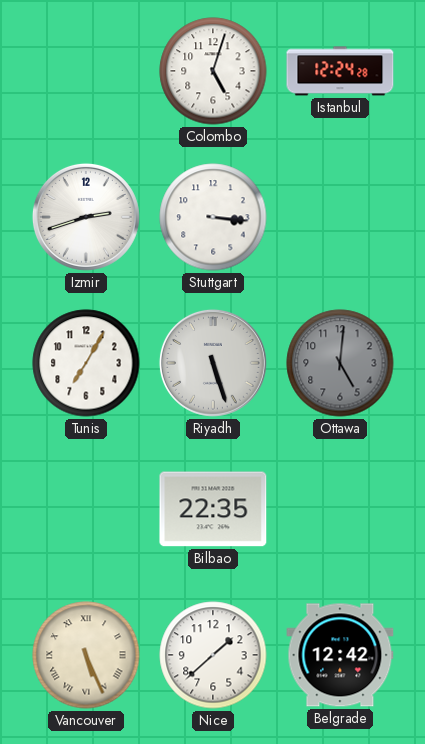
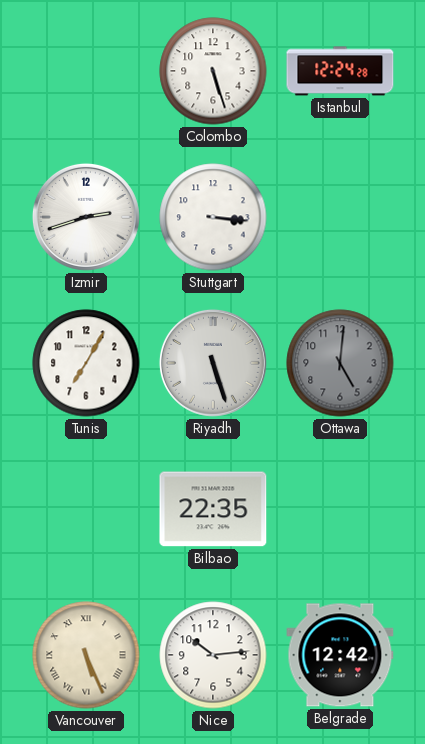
Colombo: 5:03 -> 5:27 (213, 71)
Nice: 1:38 -> 10:14 (213, 655)
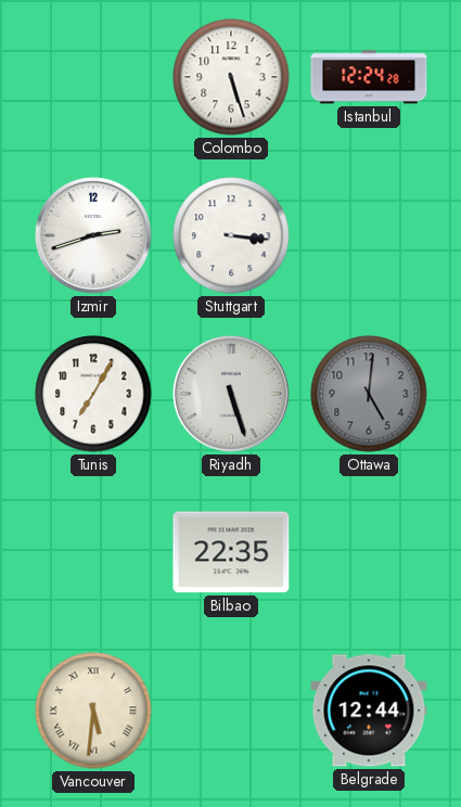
Vancouver: 5:26 -> 5:31 (93, 710)
Nice: 10:14 -> none (213, 655)
Belgrade: 12:42 -> 12:44 (369, 710)
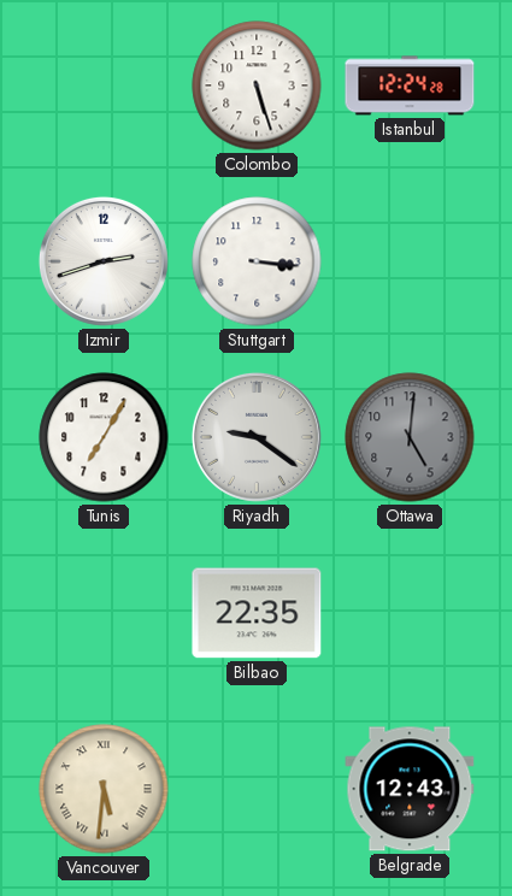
Riyadh: 5:27 -> 9:21 (257, 437)
Belgrade: 12:44 -> 12:43 (410, 789)
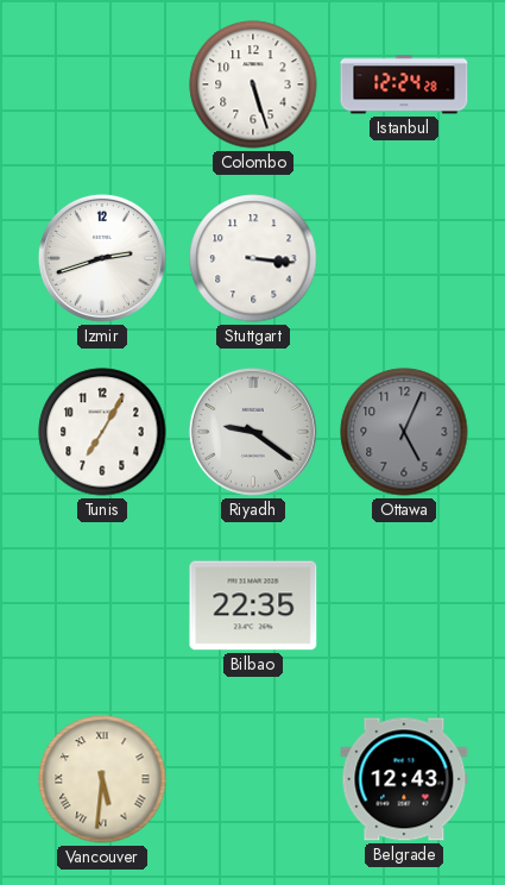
Ottawa: 5:01 -> 5:04 (404, 432)
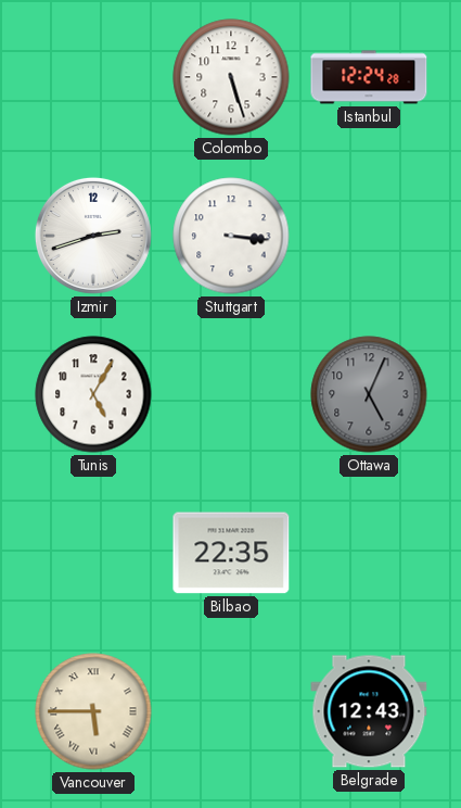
Tunis: 7:05 -> 5:05 (93, 394)
Riyadh: 9:21 -> none (253, 432)
Vancouver: 5:31 -> 5:45 (93, 711)
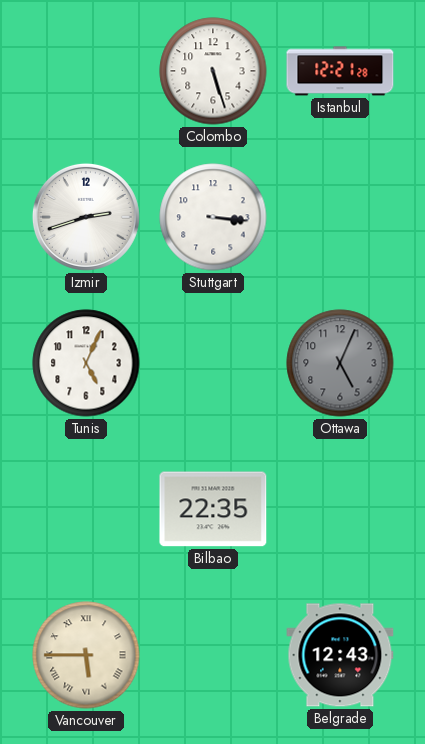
Istanbul: 12:24 -> 12:21 (340, 71)
Tunis: 5:05 -> 5:04 (86, 363)
